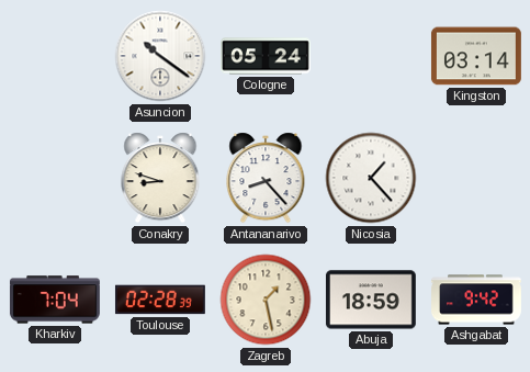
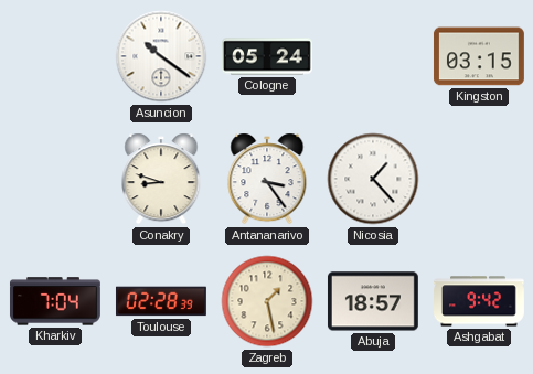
Kingston: 03:14 -> 03:15 (479, 56)
Antananarivo: 8:23 -> 3:24 (267, 179)
Abuja: 18:59 -> 18:57 (373, 301)
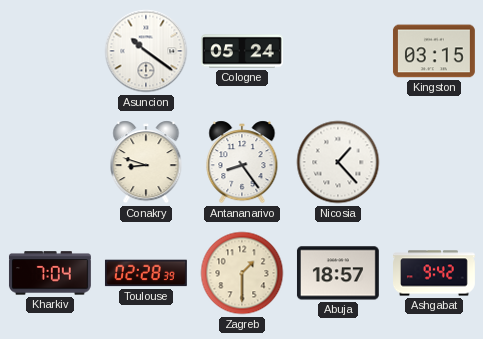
Antananarivo: 3:24 -> 8:24 (242, 162)
Zagreb: 1:28 -> 1:30 (242, 273)
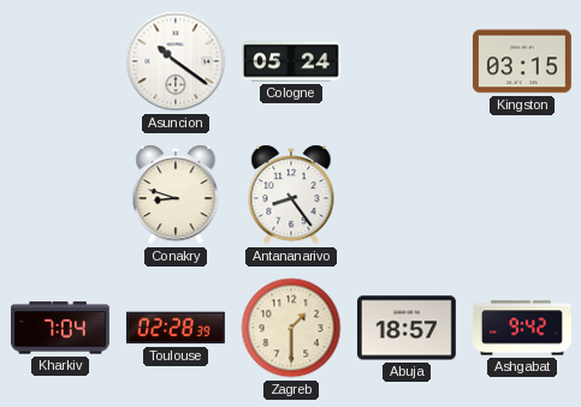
Nicosia: 1:23 -> none (338, 162)
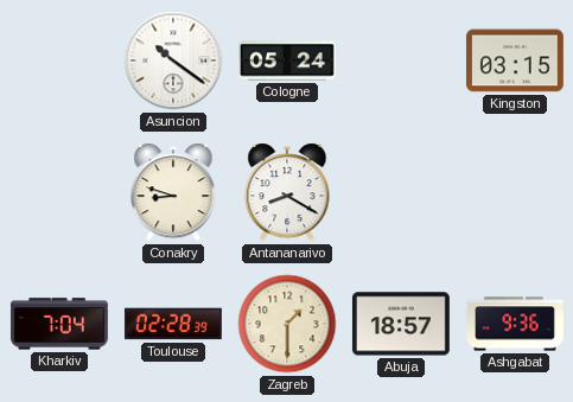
Antananarivo: 8:24 -> 8:20 (287, 192)
Ashgabat: 9:42 -> 9:36 (516, 324)
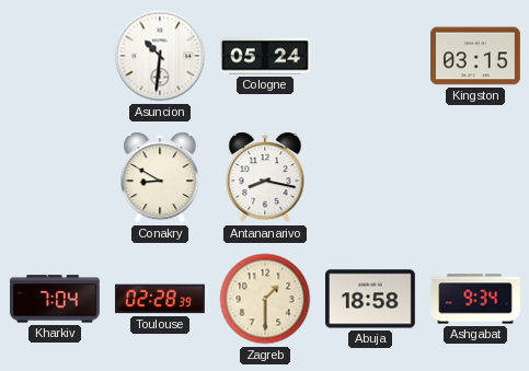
Asuncion: 10:21 -> 10:31 (160, 56)
Conakry: 8:48 -> 8:50 (160, 177)
Antananarivo: 8:20 -> 8:17 (265, 177)
Abuja: 18:57 -> 18:58 (370, 299)
Ashgabat: 9:36 -> 9:34 (476, 299)
